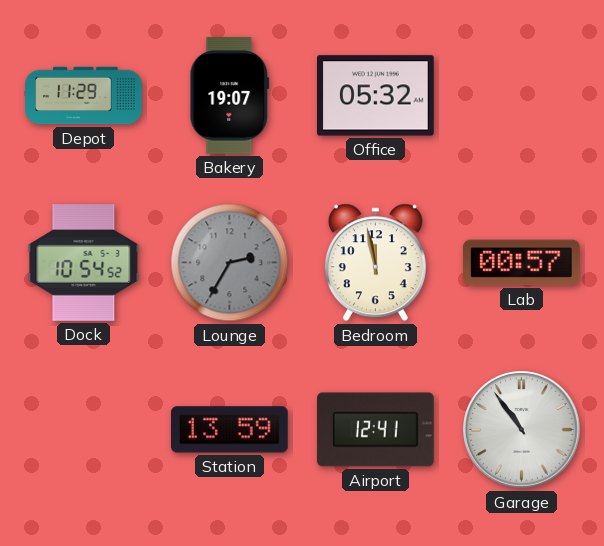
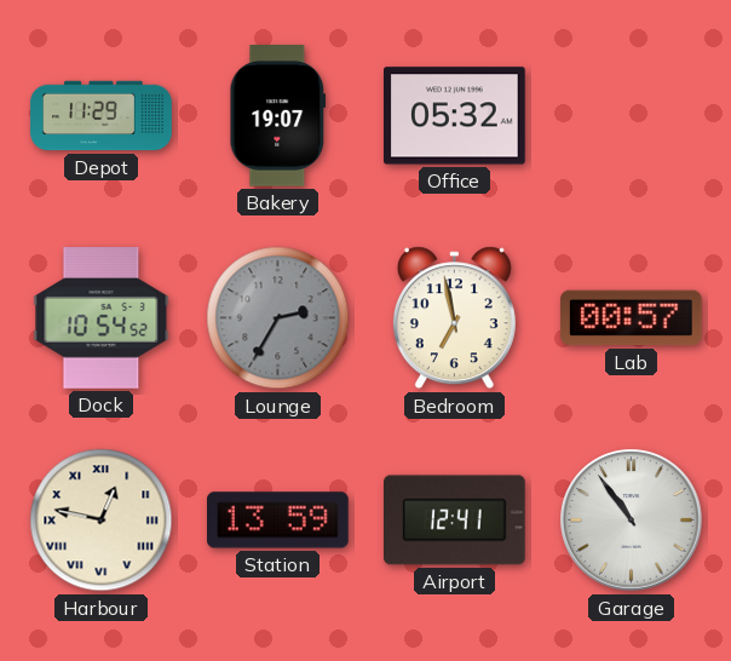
Bedroom: 11:58 -> 6:58 (454, 318)
Harbour: none -> 12:47 (102, 521)
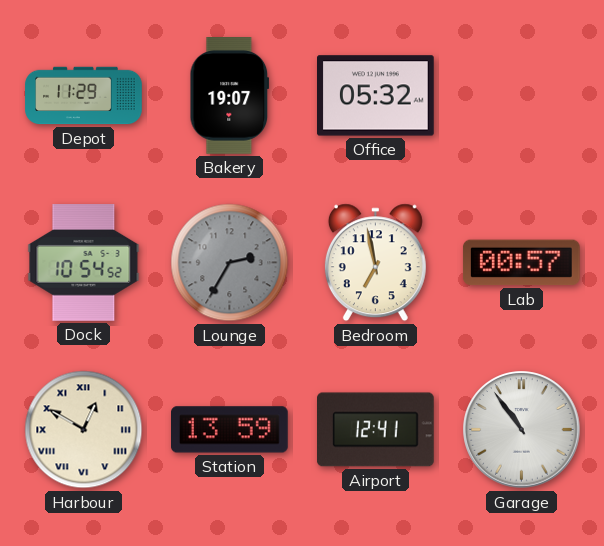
Harbour: 12:47 -> 12:50 (84, 430)
